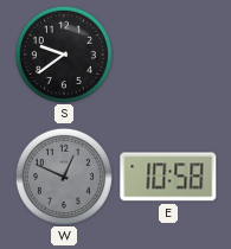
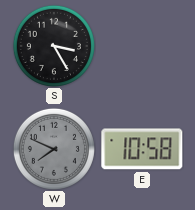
S: 9:39 -> 3:25 (54, 46)
W: 12:49 -> 7:49 (54, 149)
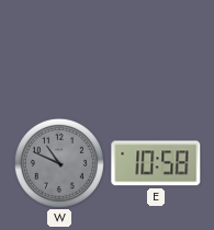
S: 3:25 -> none (54, 46)
W: 7:49 -> 10:49 (59, 163)
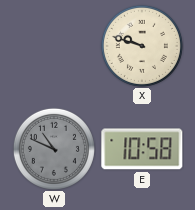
X: none -> 9:48 (142, 46)
